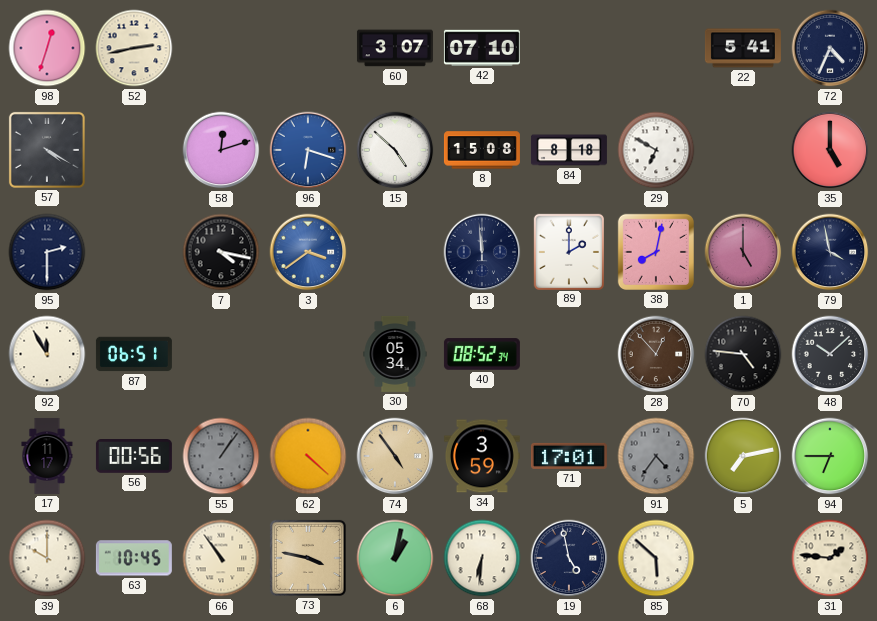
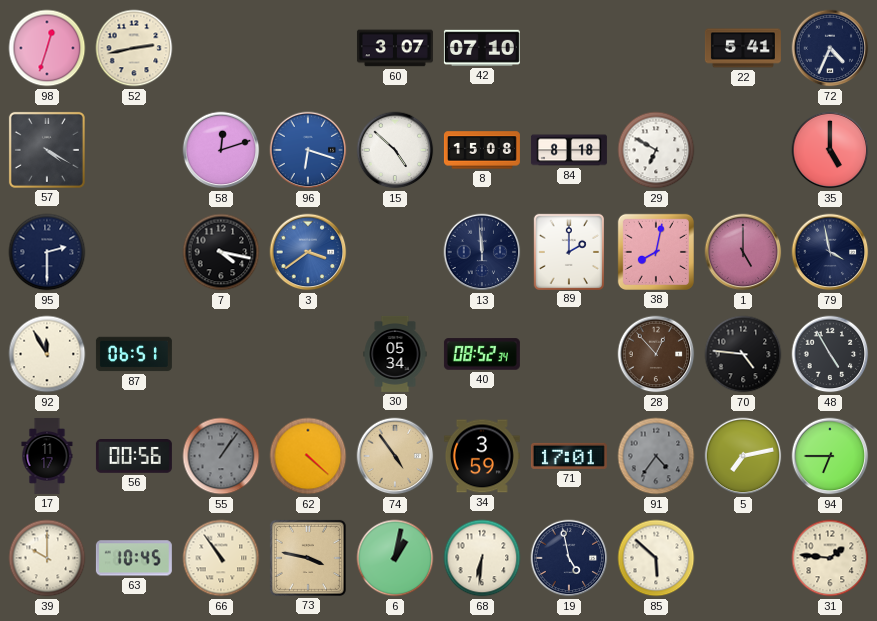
48: 10:08 -> 4:55 (830, 354)
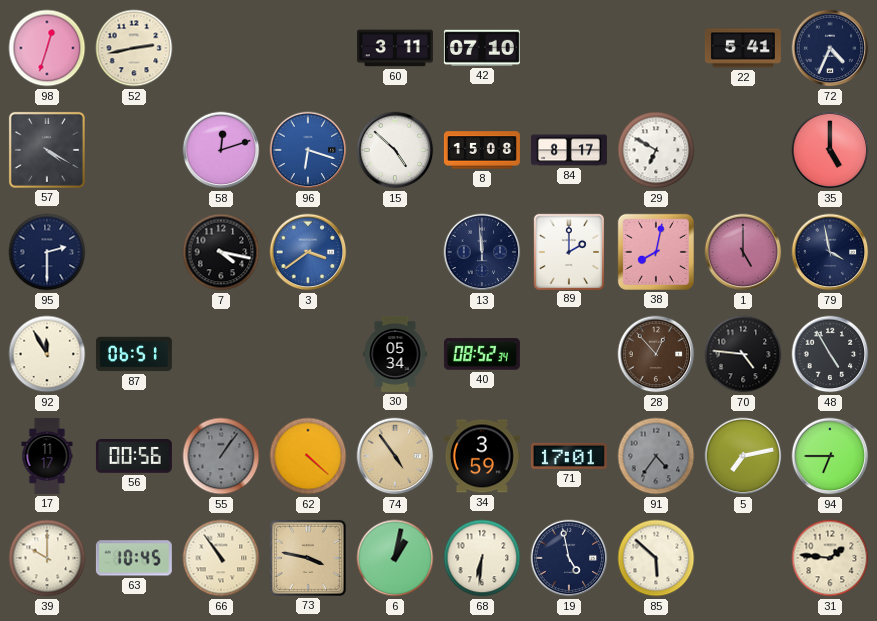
60: 3:07 -> 3:11 (395, 48)
84: 8:18 -> 8:17 (569, 150)
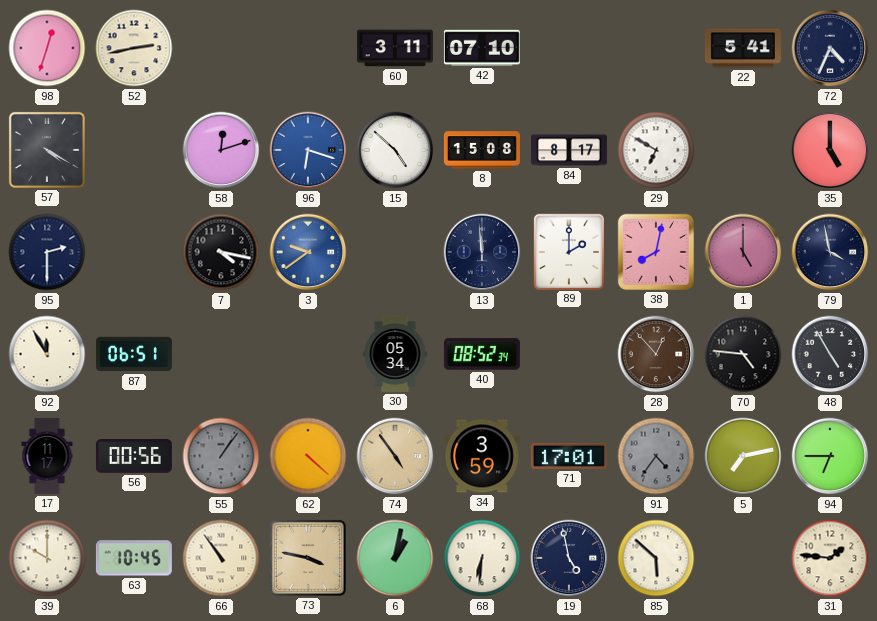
3: 3:39 -> 9:39 (308, 252)
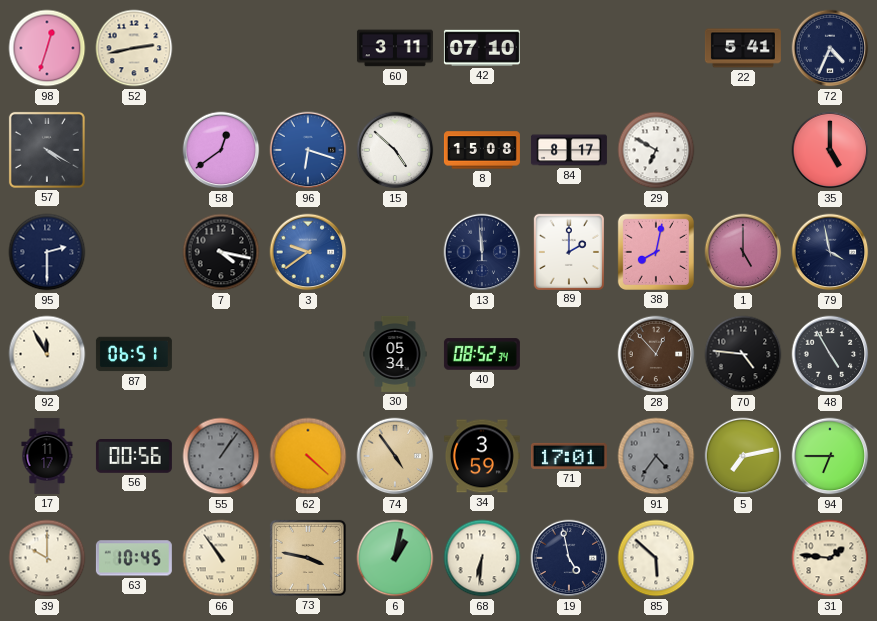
58: 12:12 -> 12:39 (221, 150)
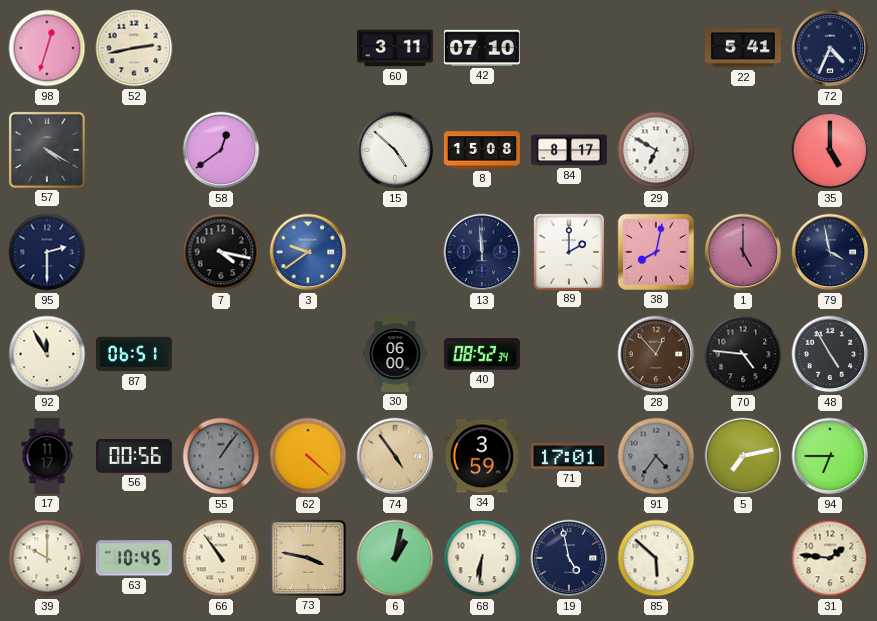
96: 6:18 -> none (308, 150)
30: 05:34 -> 06:00 (395, 354)
